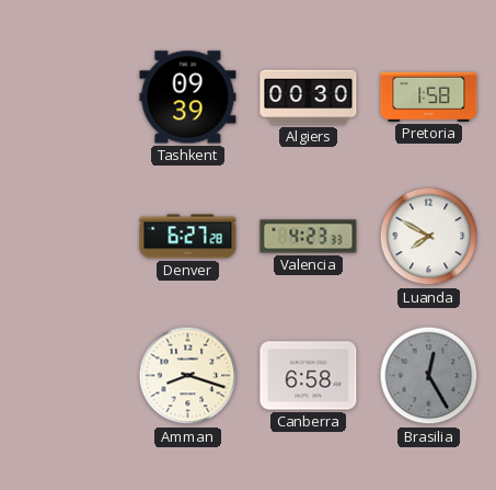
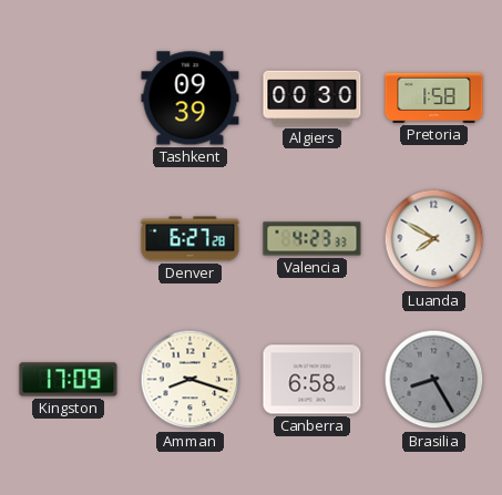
Kingston: none -> 17:09 (69, 380)
Brasilia: 12:25 -> 8:25 (434, 380)
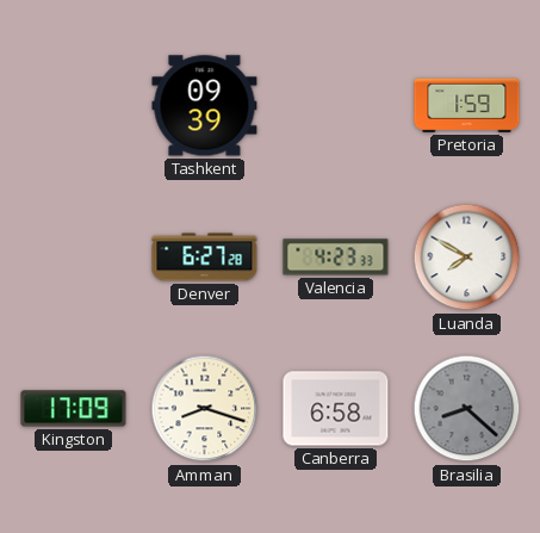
Algiers: 00:30 -> none (313, 99)
Pretoria: 1:58 -> 1:59 (467, 105)
Brasilia: 8:25 -> 8:22 (467, 409)
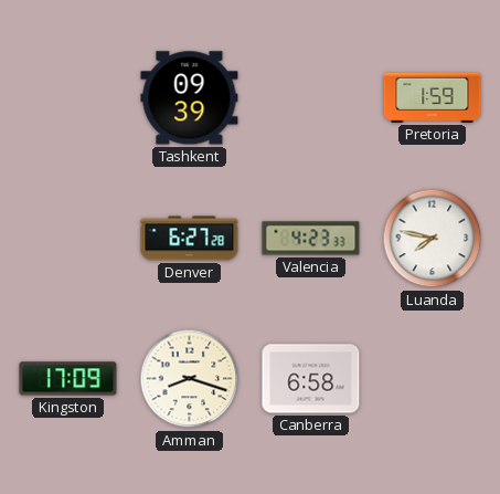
Luanda: 7:50 -> 7:47 (433, 239)
Brasilia: 8:22 -> none (467, 409)
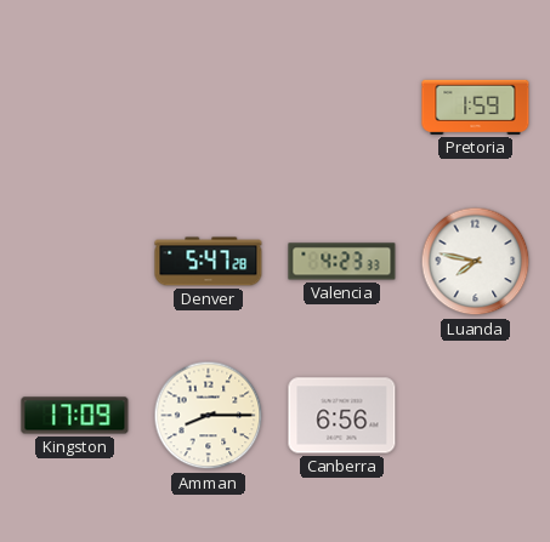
Tashkent: 09:39 -> none (190, 98)
Denver: 6:27 -> 5:47 (209, 262)
Amman: 8:18 -> 8:15 (209, 416)
Canberra: 6:58 -> 6:56 (342, 416)
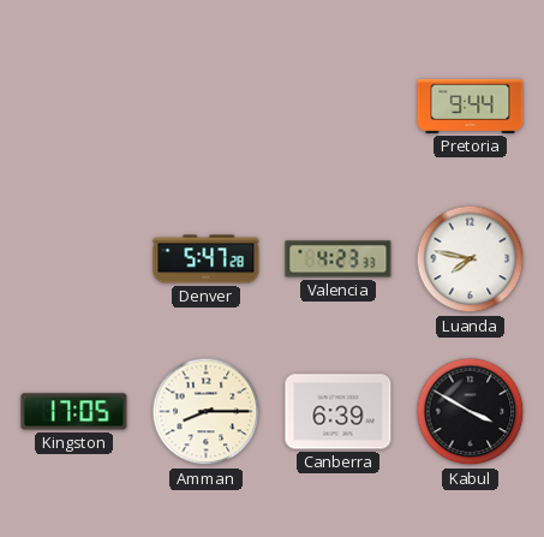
Pretoria: 1:59 -> 9:44 (471, 106)
Kingston: 17:09 -> 17:05 (74, 412)
Canberra: 6:56 -> 6:39 (339, 412)
Kabul: none -> 3:50 (471, 412)
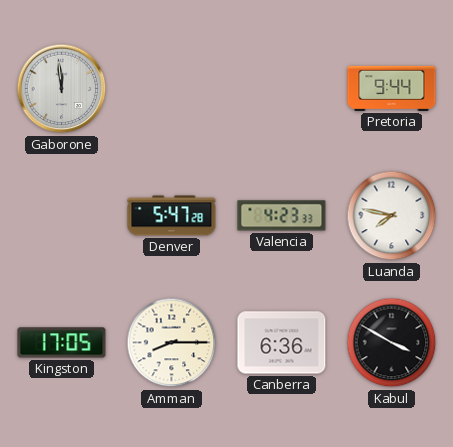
Gaborone: none -> 11:59 (62, 89)
Canberra: 6:39 -> 6:36 (282, 343)
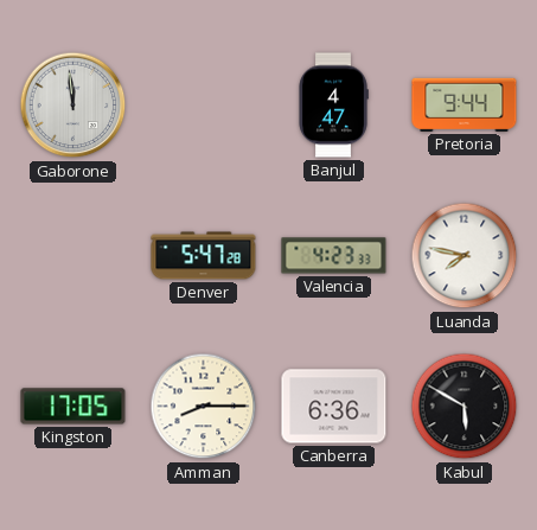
Banjul: none -> 4:47 (333, 106)
Kabul: 3:50 -> 5:50 (465, 407)
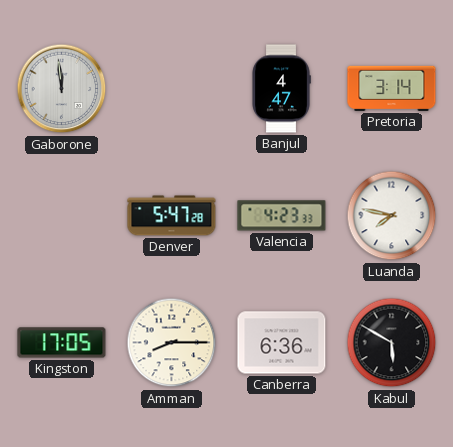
Pretoria: 9:44 -> 3:14 (392, 88)
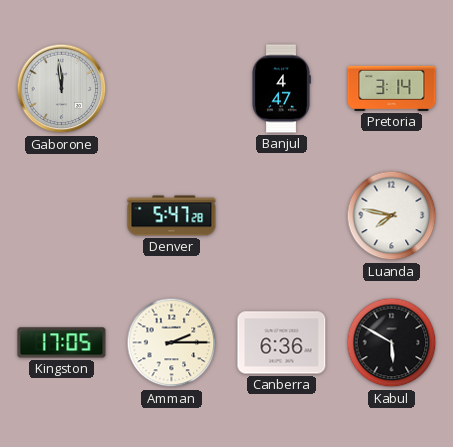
Valencia: 4:23 -> none (282, 216)
Amman: 8:15 -> 2:15 (172, 343)
